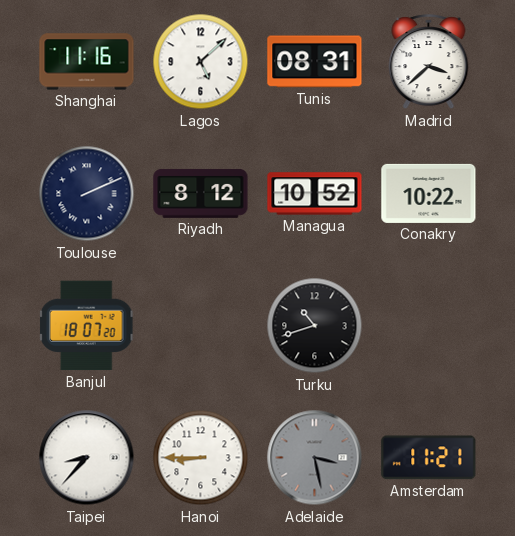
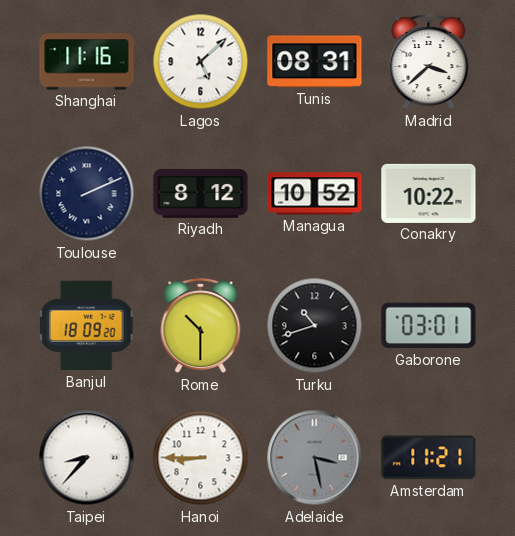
Banjul: 18:07 -> 18:09 (86, 326)
Rome: none -> 10:30 (201, 326)
Gaborone: none -> 03:01 (429, 326)
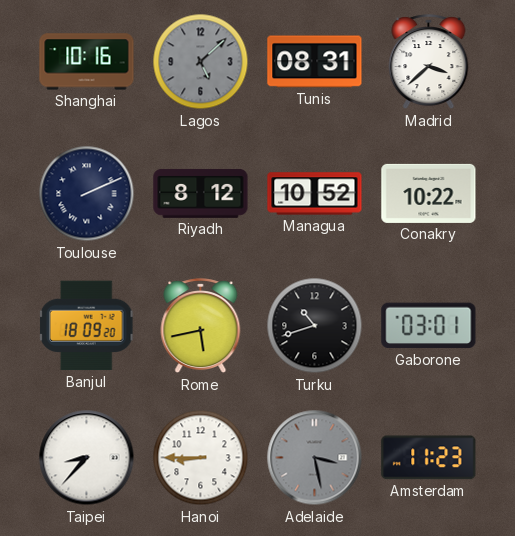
Shanghai: 11:16 -> 10:16 (87, 62)
Lagos dial: white -> grey (201, 62)
Rome: 10:30 -> 5:43 (201, 326)
Amsterdam: 11:21 -> 11:23 (429, 458)
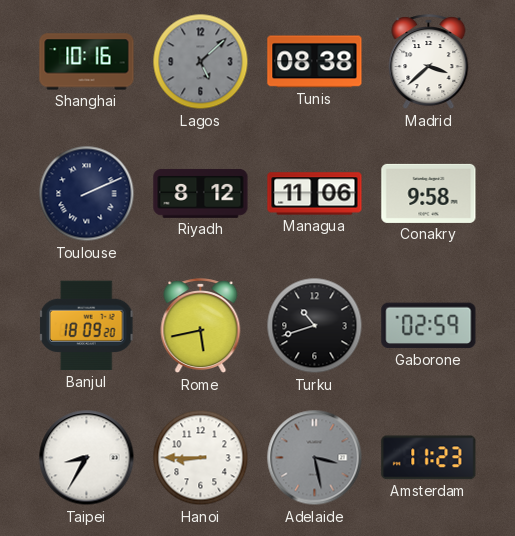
Tunis: 08:31 -> 08:38 (315, 62)
Managua: 10:52 -> 11:06 (315, 194)
Conakry: 10:22 -> 9:58 (429, 193)
Gaborone: 03:01 -> 02:59 (429, 326)
Taipei: 8:37 -> 8:35 (87, 458)
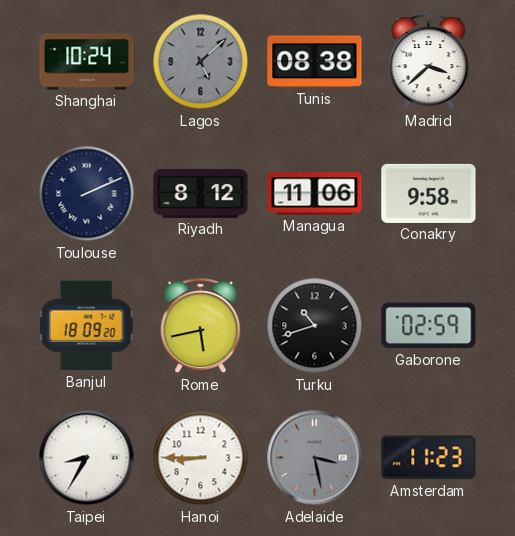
Shanghai: 10:16 -> 10:24 (87, 62)
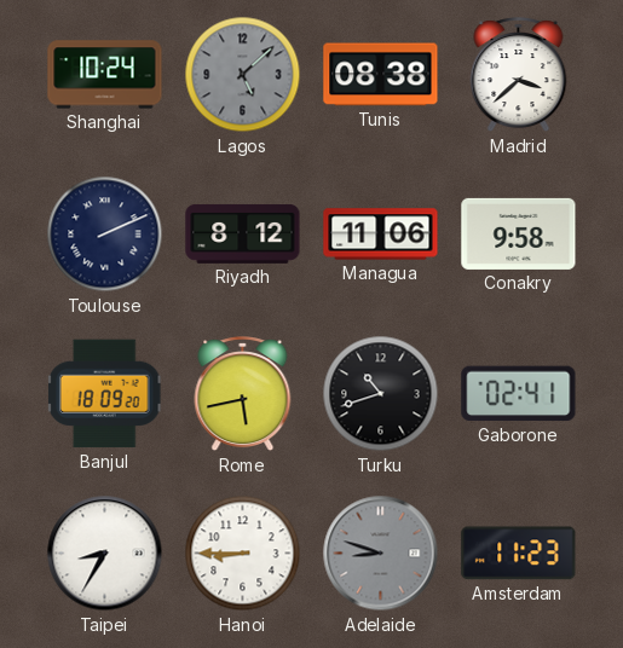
Gaborone: 02:59 -> 02:41 (519, 394)
Adelaide: 3:28 -> 8:48 (381, 554)
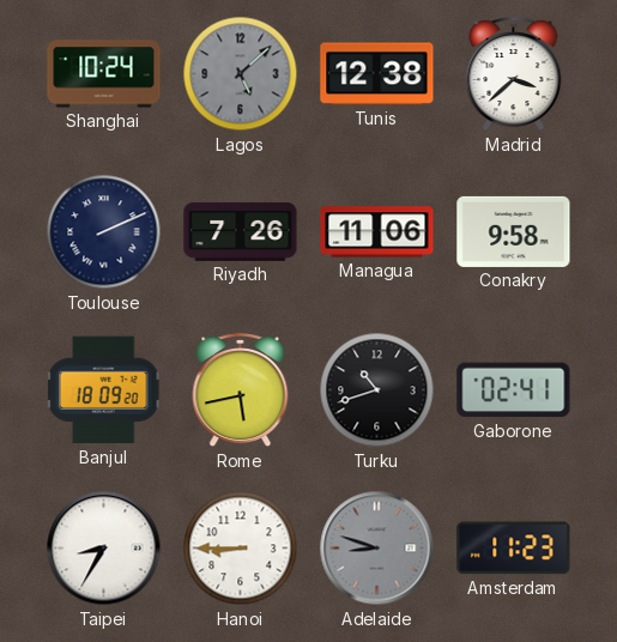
Tunis: 08:38 -> 12:38 (377, 74)
Riyadh: 8:12 -> 7:26 (241, 231)
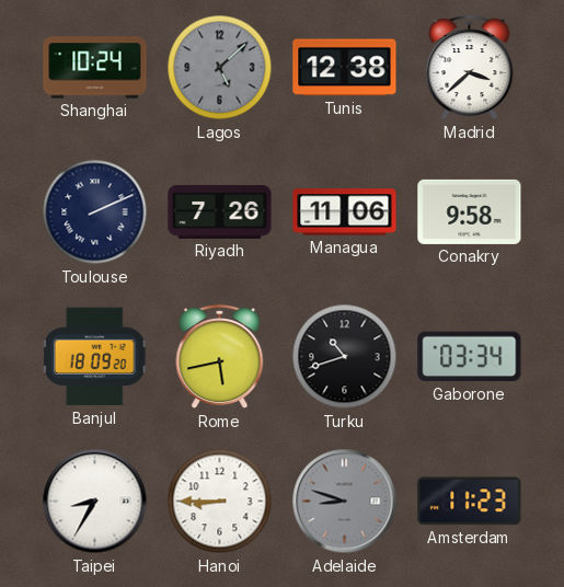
Gaborone: 02:41 -> 03:34 (470, 357)
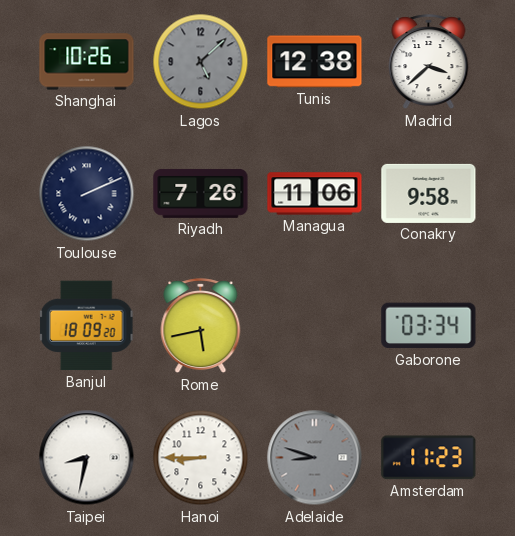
Shanghai: 10:24 -> 10:26 (87, 62)
Turku: 10:42 -> none (345, 357)
Taipei: 8:35 -> 8:32 (87, 458)
